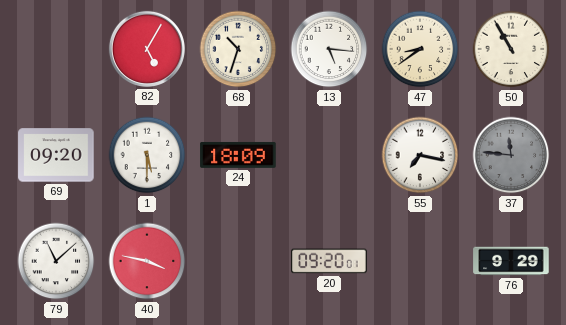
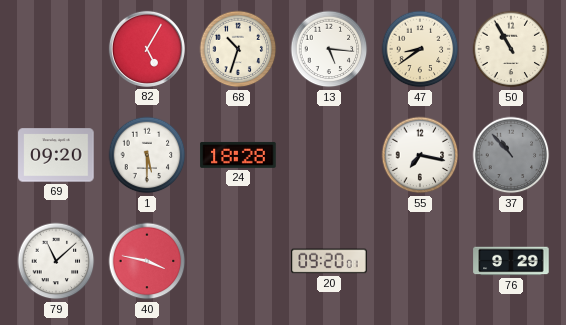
24: 18:09 -> 18:28 (238, 155)
37: 11:46 -> 10:53 (511, 155)
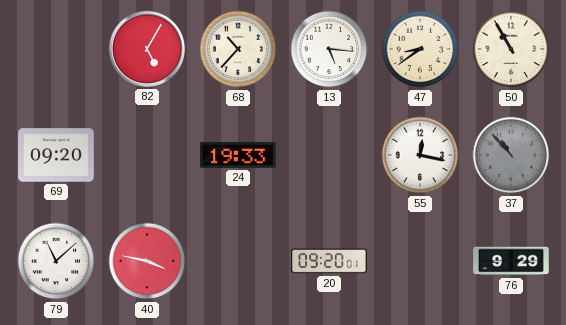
68: 10:33 -> 10:37 (238, 49)
1: 5:30 -> none (147, 155)
24: 18:28 -> 19:33 (238, 155)
55: 7:17 -> 12:17 (420, 155)
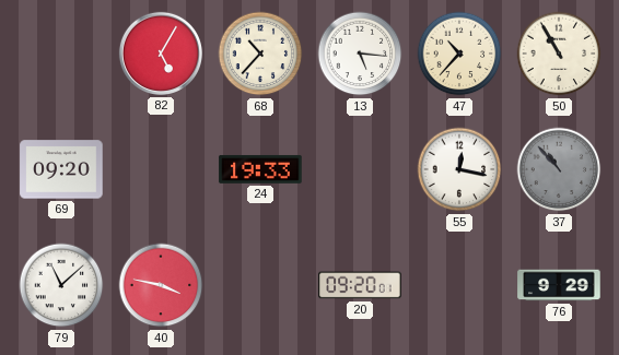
47: 8:39 -> 10:37 (459, 54)
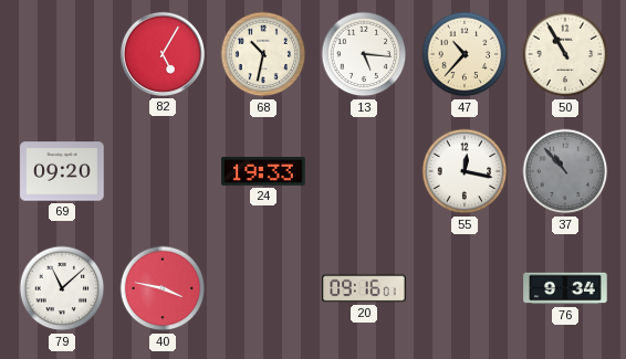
68: 10:37 -> 10:32 (263, 54)
20: 09:20 -> 09:16 (364, 288)
76: 9:29 -> 9:34 (565, 288)
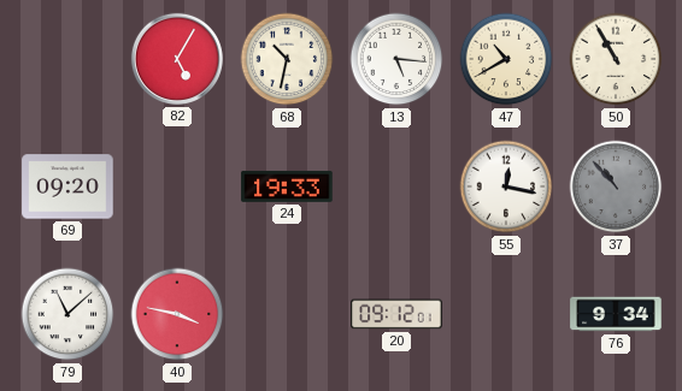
47: 10:37 -> 10:40 (506, 59)
20: 09:16 -> 09:12 (396, 314)
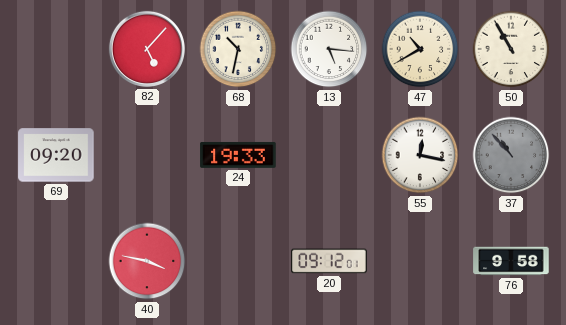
82: 5:05 -> 5:07 (147, 49)
79: 11:08 -> none (67, 314)
76: 9:34 -> 9:58 (511, 261)
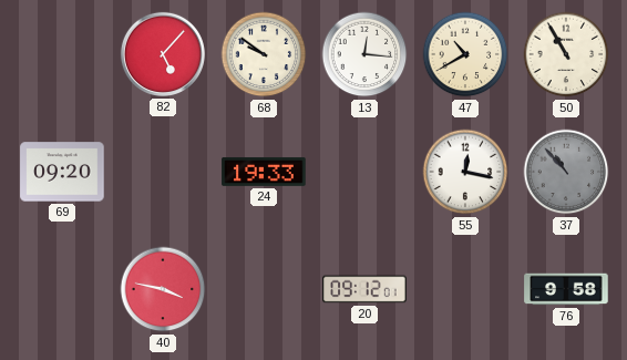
68: 10:32 -> 9:51 (264, 54)
13: 5:16 -> 12:16 (364, 54)
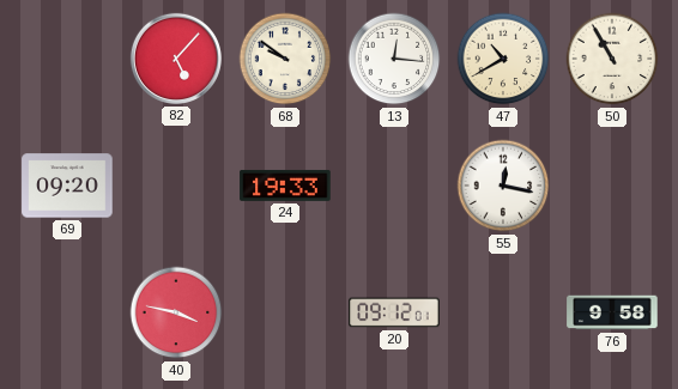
37: 10:53 -> none (566, 172)
